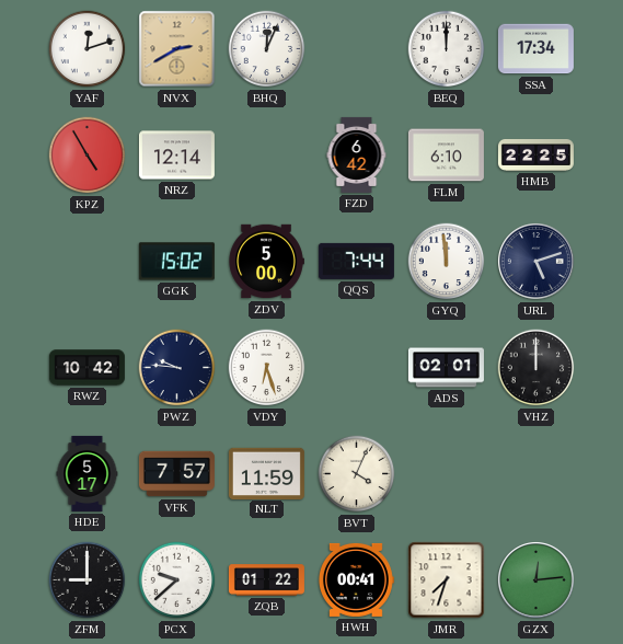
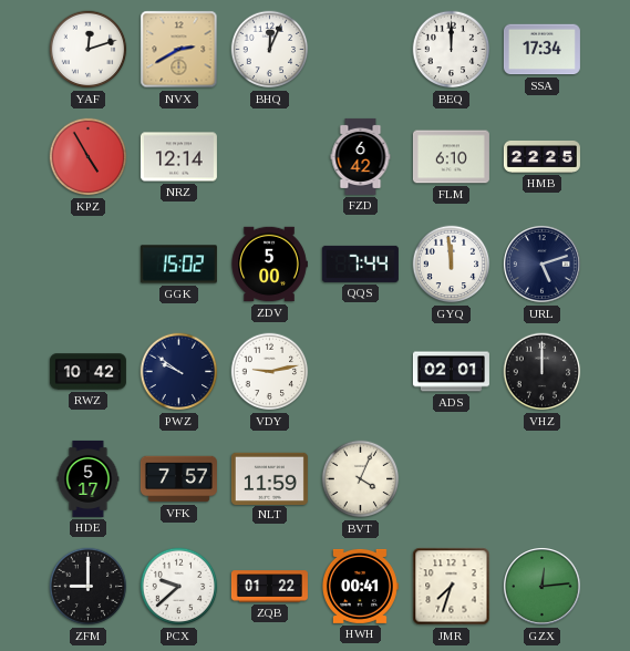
PWZ: 9:46 -> 9:51 (179, 372)
VDY: 6:27 -> 9:13 (270, 372)
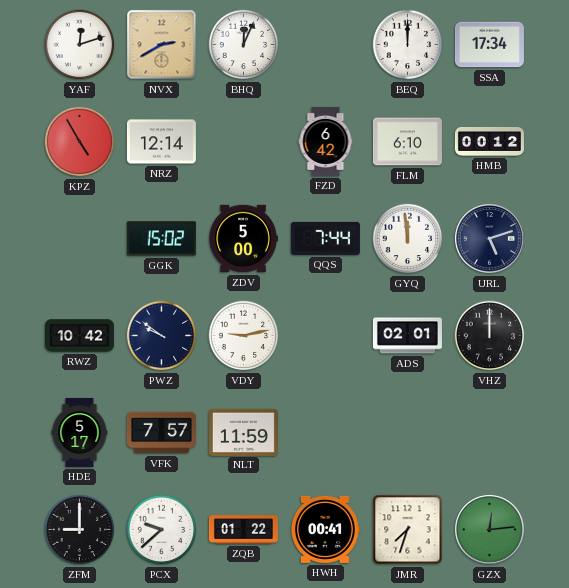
HMB: 22:25 -> 00:12 (489, 141)
BVT: 4:04 -> none (361, 479)
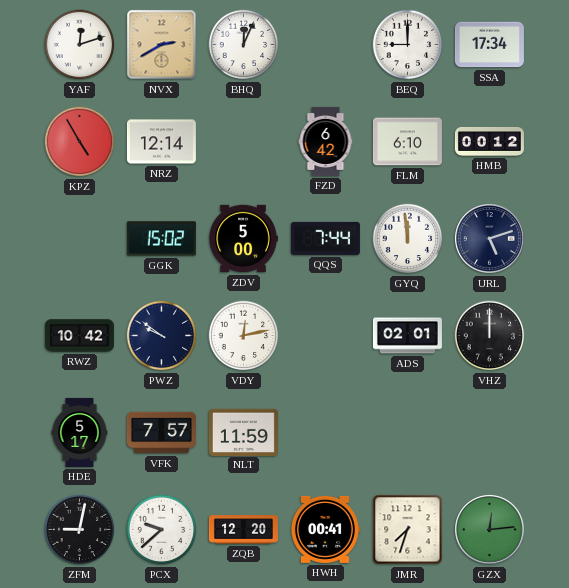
BEQ: 12:00 -> 9:00 (408, 45)
VDY: 9:13 -> 12:13 (244, 336)
ZFM: 9:00 -> 9:02 (80, 530)
ZQB: 01:22 -> 12:20 (243, 530)
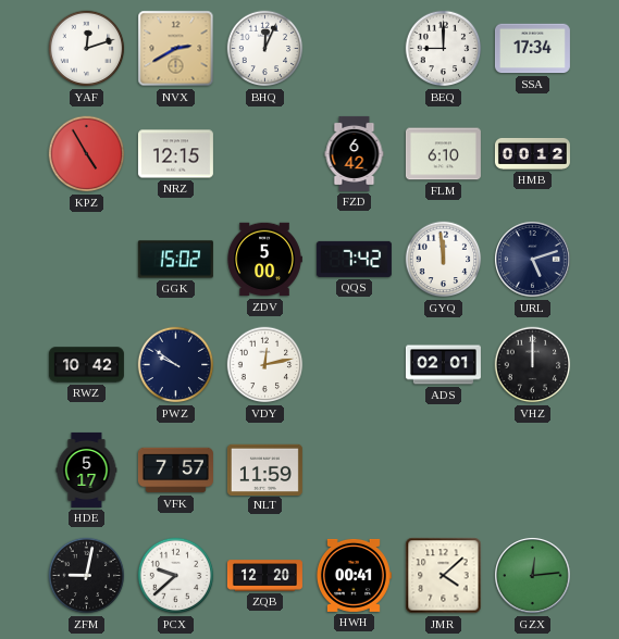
NRZ: 12:14 -> 12:15 (175, 154)
QQS: 7:44 -> 7:42 (354, 259)
JMR: 7:33 -> 4:08 (444, 576)
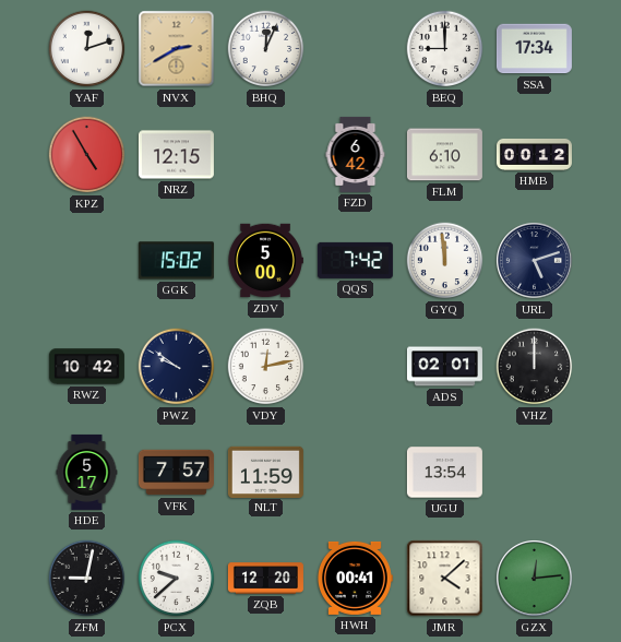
UGU: none -> 13:54 (444, 473)
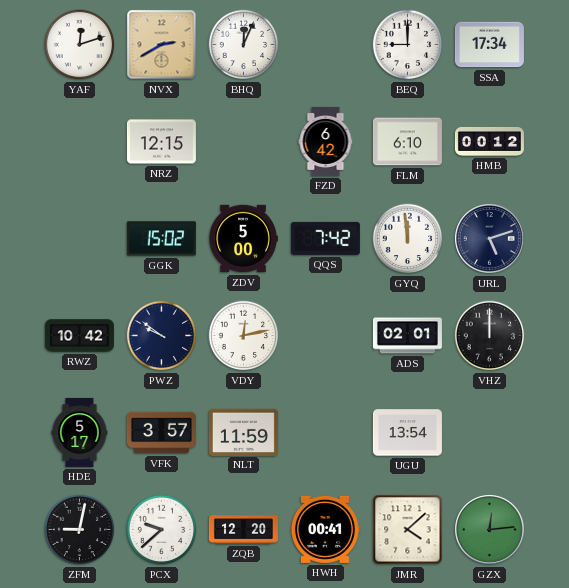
KPZ: 4:55 -> none (87, 155)
VFK: 7:57 -> 3:57 (161, 433)
